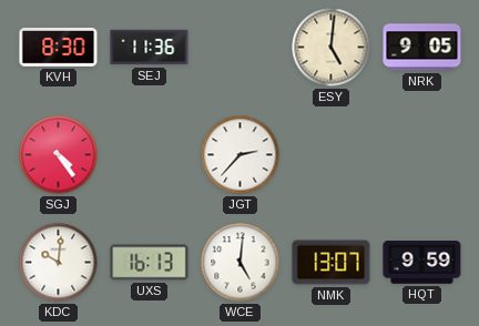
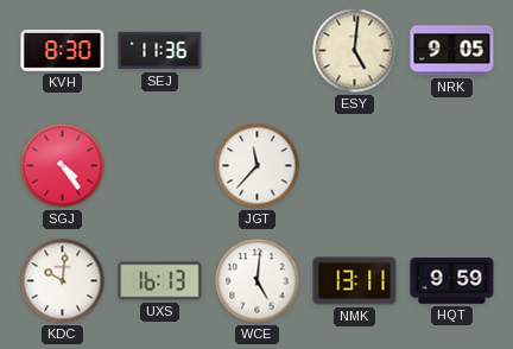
JGT: 2:37 -> 11:37 (258, 166)
NMK: 13:07 -> 13:11 (355, 281)
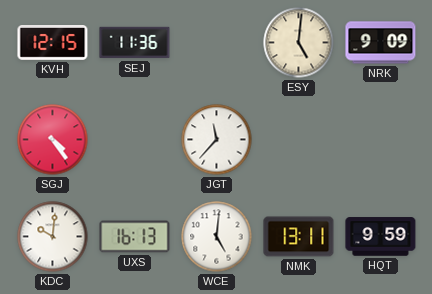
KVH: 8:30 -> 12:15 (53, 43)
NRK: 9:05 -> 9:09 (381, 43)
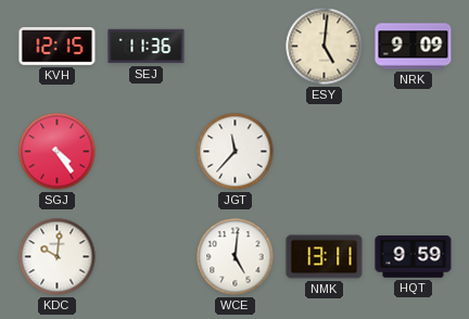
UXS: 16:13 -> none (135, 237)
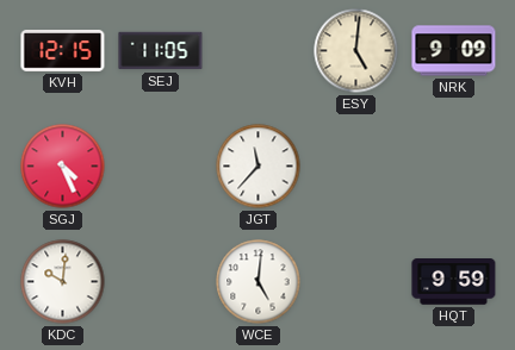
SEJ: 11:36 -> 11:05 (161, 51)
SGJ: 4:24 -> 4:26 (63, 167)
NMK: 13:11 -> none (325, 257)
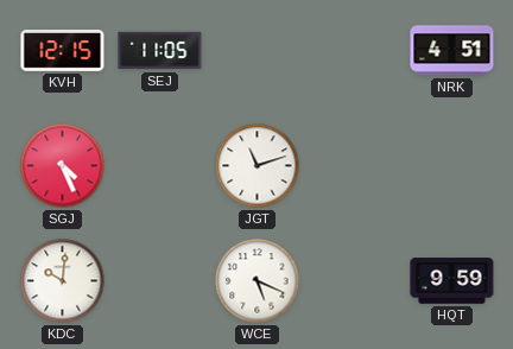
ESY: 5:01 -> none (356, 51)
NRK: 9:09 -> 4:51 (452, 51)
JGT: 11:37 -> 11:12 (258, 166)
WCE: 5:01 -> 5:19 (258, 281)
